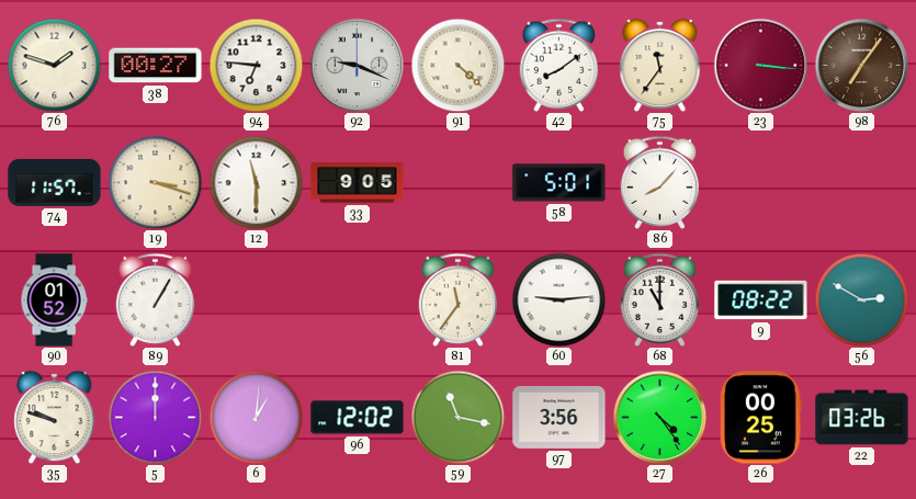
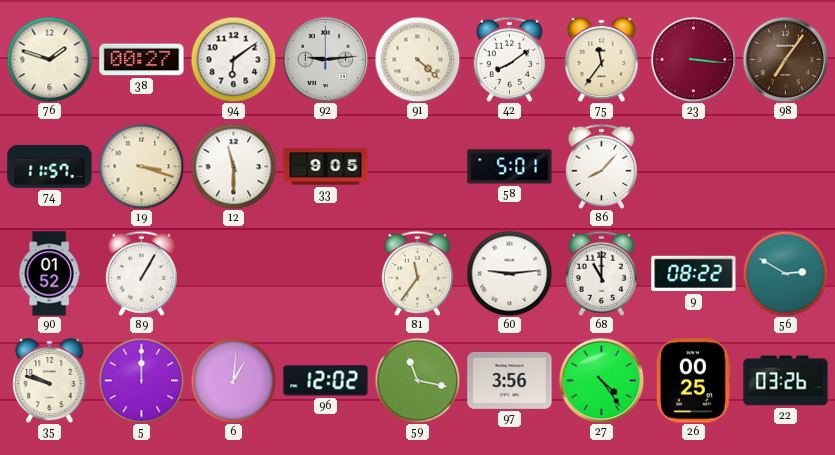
94: 6:46 -> 6:09 (233, 59)
92: 9:19 -> 9:14 (325, 59)
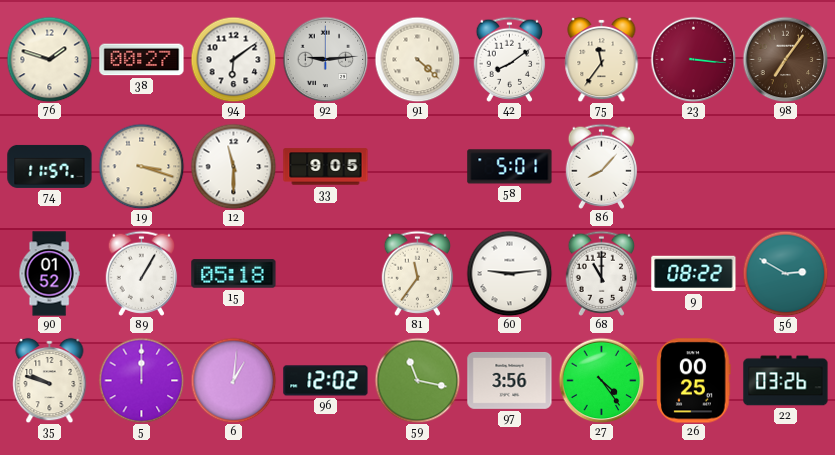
15: none -> 05:18 (234, 274)
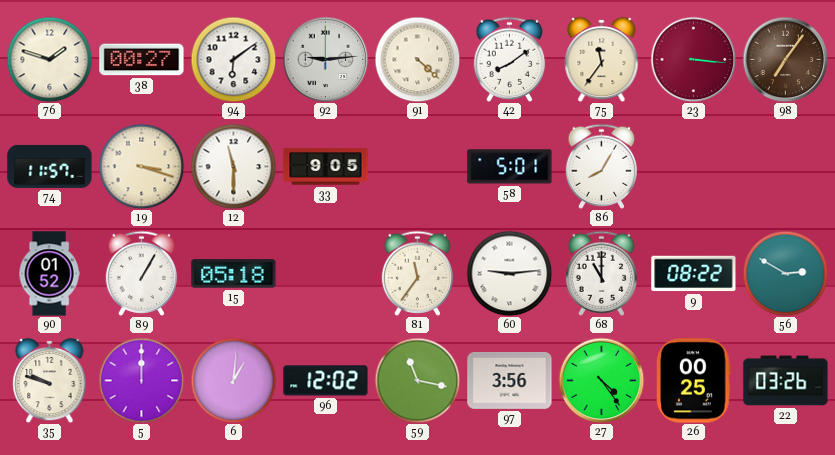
86: 8:07 -> 8:05 (602, 166)
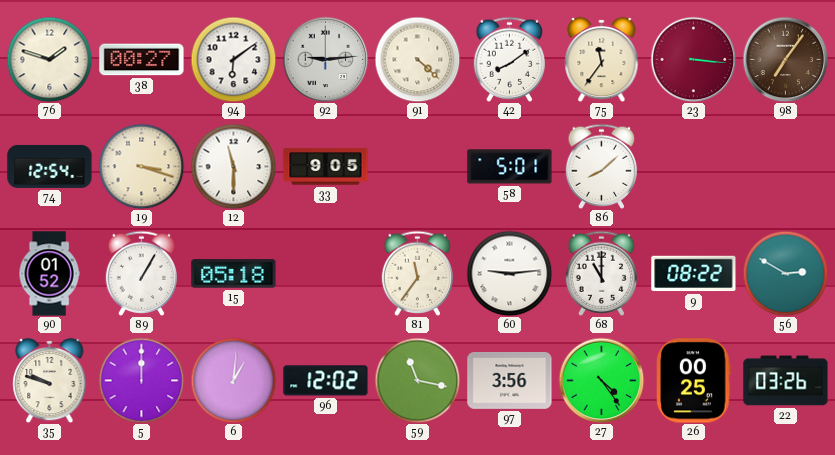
74: 11:57 -> 12:54 (50, 166)
86: 8:05 -> 8:08 (602, 166)
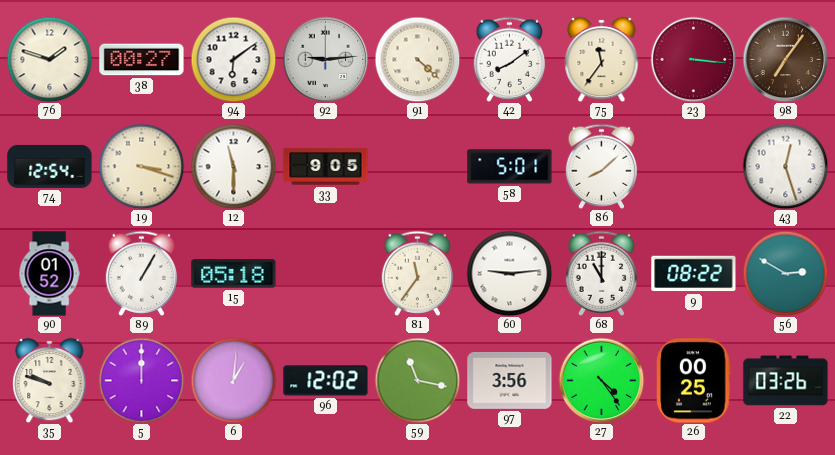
43: none -> 12:27 (785, 166)
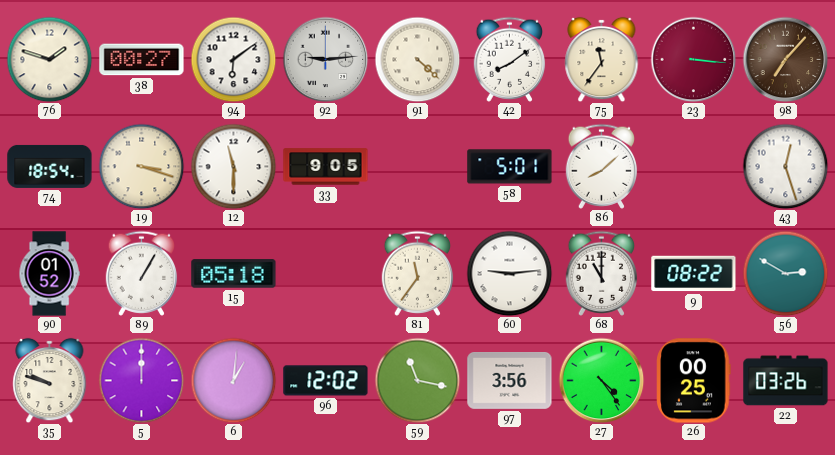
98: 7:06 -> 7:07 (785, 59)
74: 12:54 -> 18:54 (50, 166)
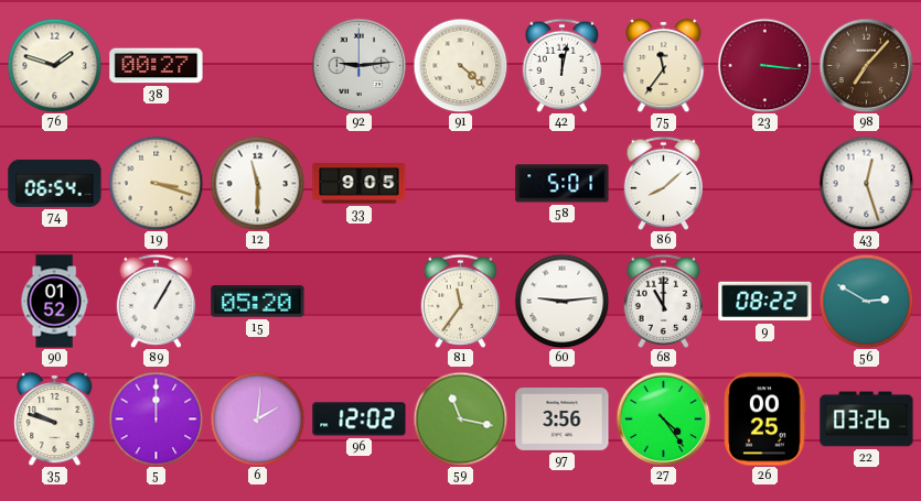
94: 6:09 -> none (233, 59)
42: 8:09 -> 12:02 (563, 65)
74: 18:54 -> 06:54 (55, 183)
15: 05:18 -> 05:20 (258, 302)
6: 1:01 -> 2:01 (257, 418)
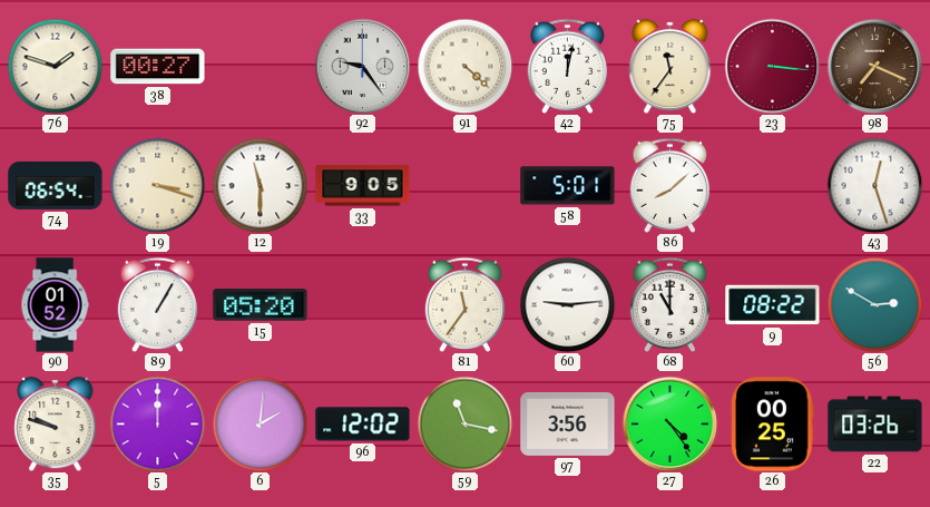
92: 9:14 -> 9:24 (362, 66)
98: 7:07 -> 7:19 (874, 66)
